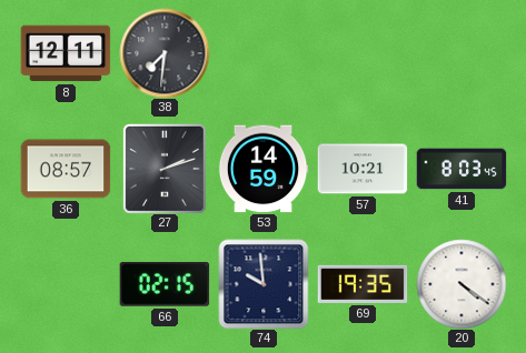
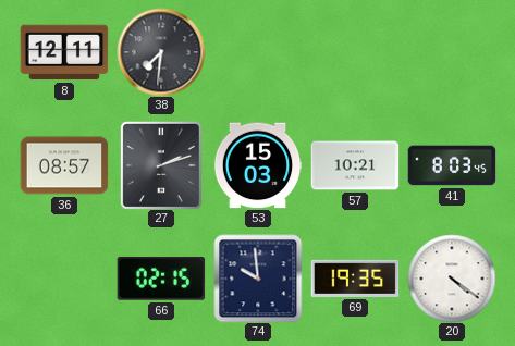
53: 14:59 -> 15:03 (258, 165)
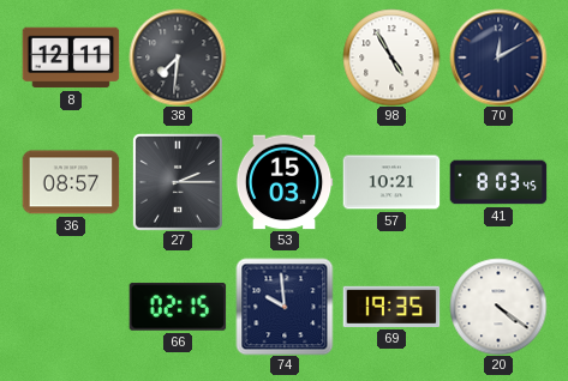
98: none -> 4:55 (391, 58)
70: none -> 12:10 (498, 58)
27: 2:12 -> 2:15 (178, 182)
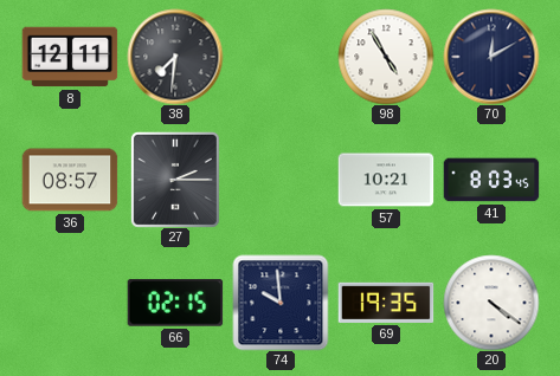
53: 15:03 -> none (285, 182)
